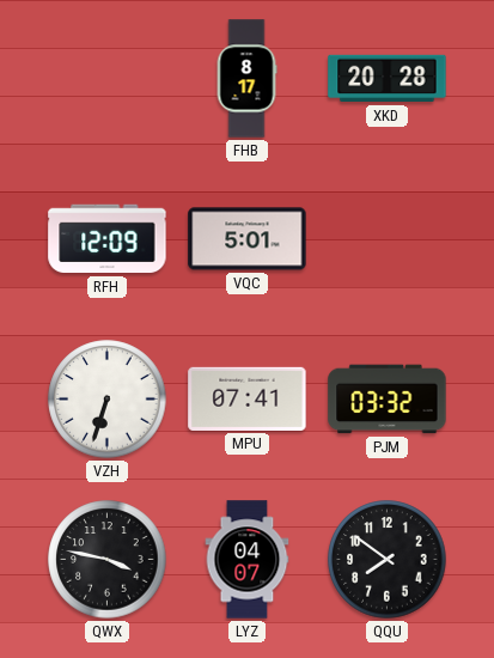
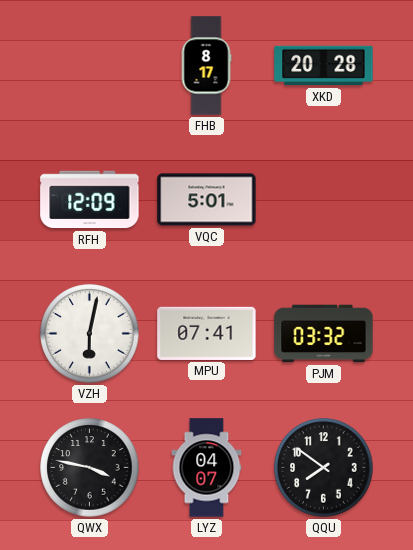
VZH: 6:33 -> 6:02 (90, 334)
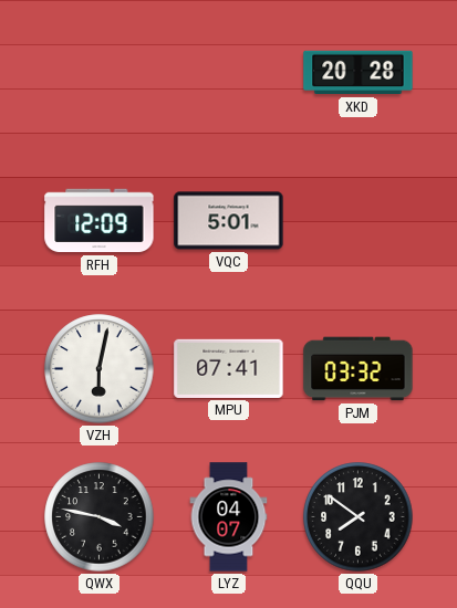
FHB: 8:17 -> none (206, 66)
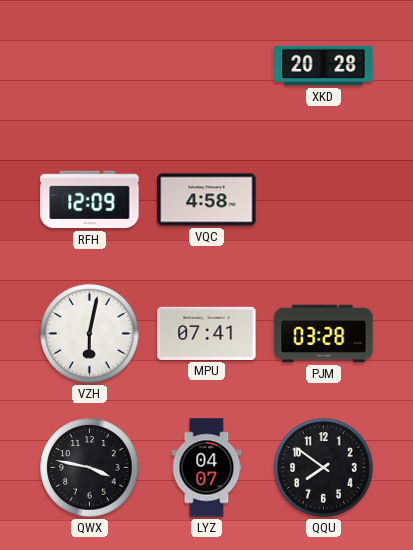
VQC: 5:01 -> 4:58 (207, 200)
PJM: 03:32 -> 03:28 (324, 334)
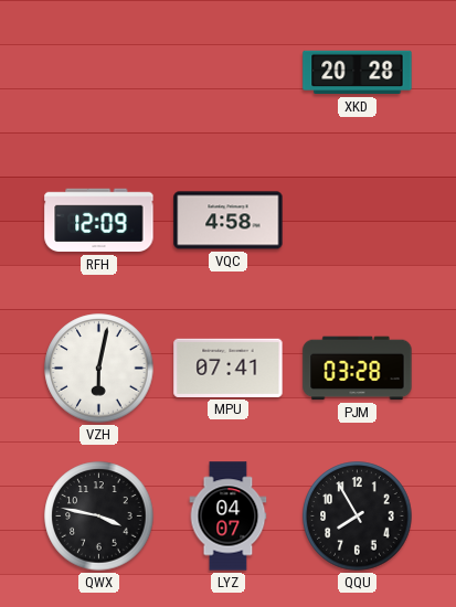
QQU: 7:51 -> 7:55 (358, 517)
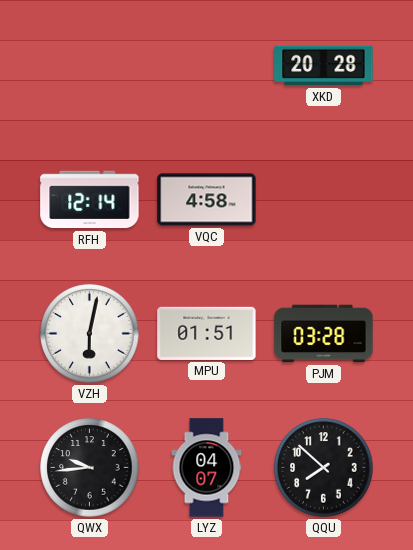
RFH: 12:09 -> 12:14 (90, 200)
MPU: 07:41 -> 01:51 (207, 333)
QWX: 3:47 -> 9:44 (90, 468)
QQU: 7:55 -> 7:52 (324, 468)
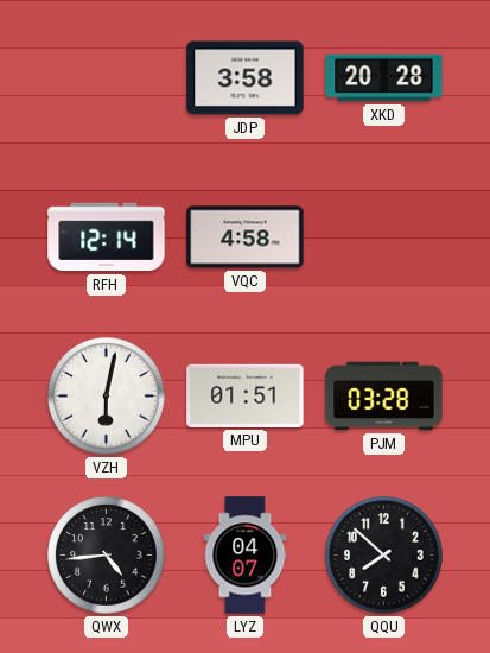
JDP: none -> 3:58 (246, 78)
QWX: 9:44 -> 4:44 (107, 556)
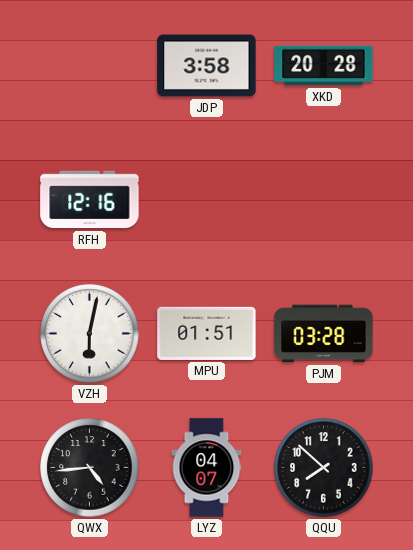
RFH: 12:14 -> 12:16 (90, 200)
VQC: 4:58 -> none (246, 237)
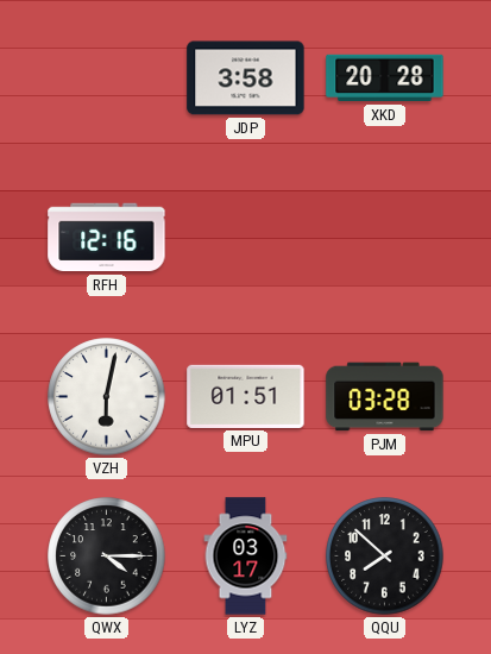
QWX: 4:44 -> 4:15 (107, 556)
LYZ: 04:07 -> 03:17 (246, 556)
